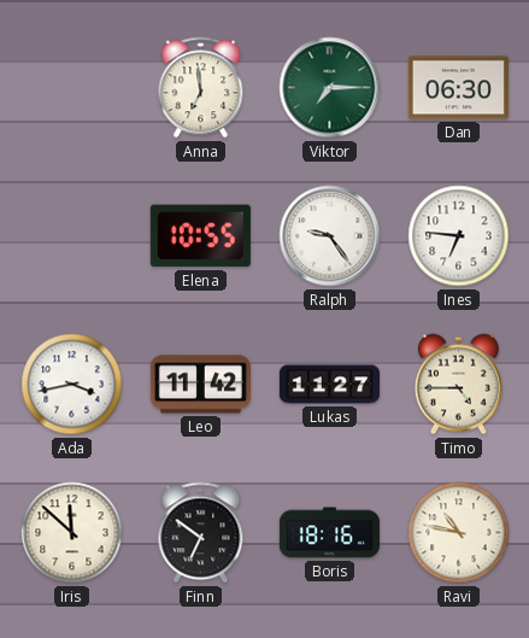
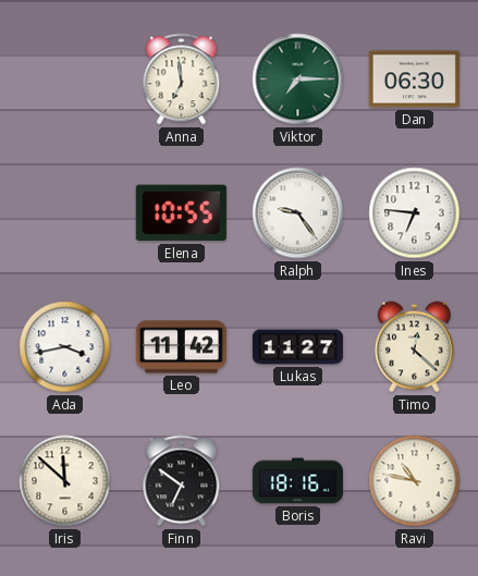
Timo: 4:45 -> 12:22 (414, 347)
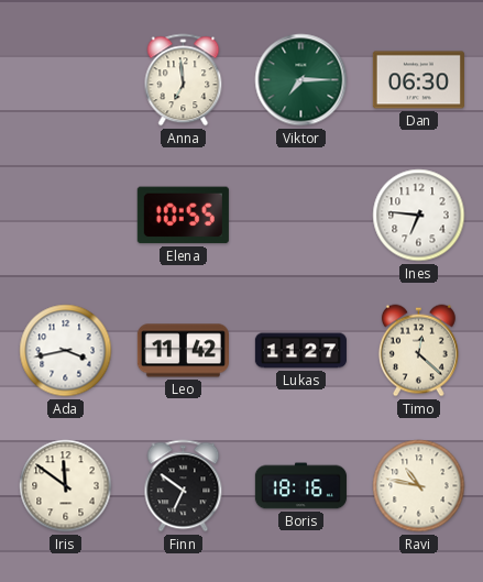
Ralph: 9:24 -> none (298, 213)
Iris: 11:52 -> 11:51 (66, 486)
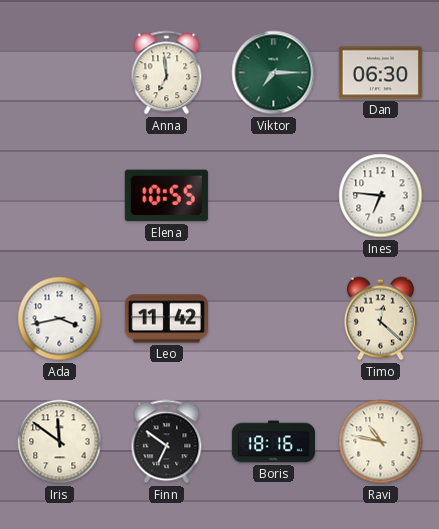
Lukas: 11:27 -> none (300, 351)
